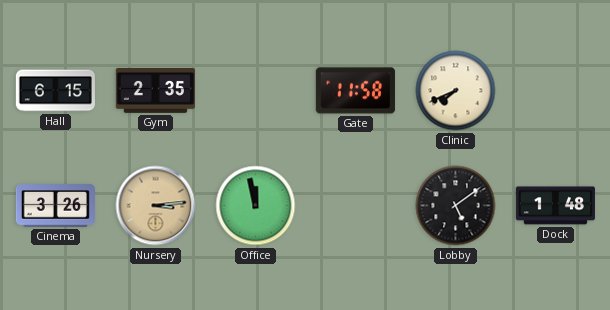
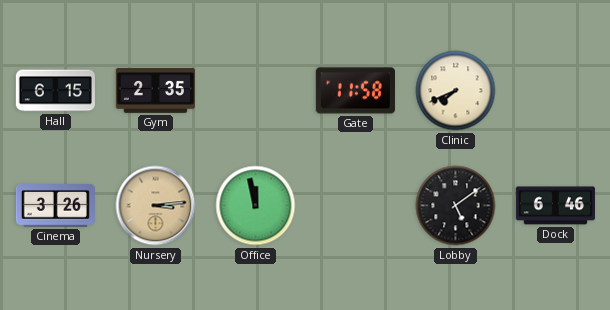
Dock: 1:48 -> 6:46 (555, 206)
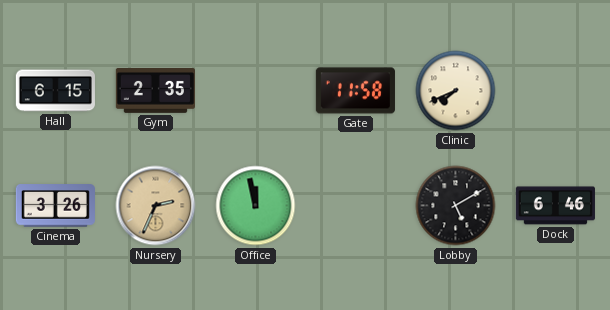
Nursery: 3:14 -> 2:34 (156, 206)
Lobby: 5:09 -> 5:10 (456, 206)
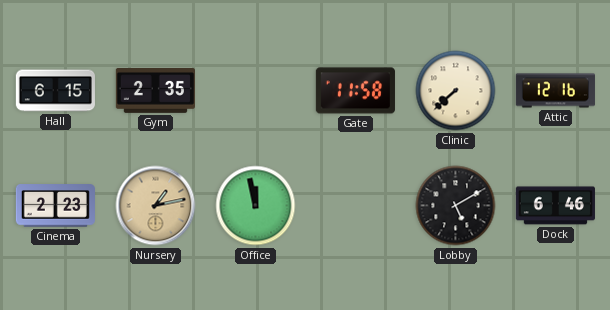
Clinic: 7:41 -> 7:38 (456, 91)
Attic: none -> 12:16 (555, 91)
Cinema: 3:26 -> 2:23 (55, 206)
Nursery: 2:34 -> 1:13 (156, 206)
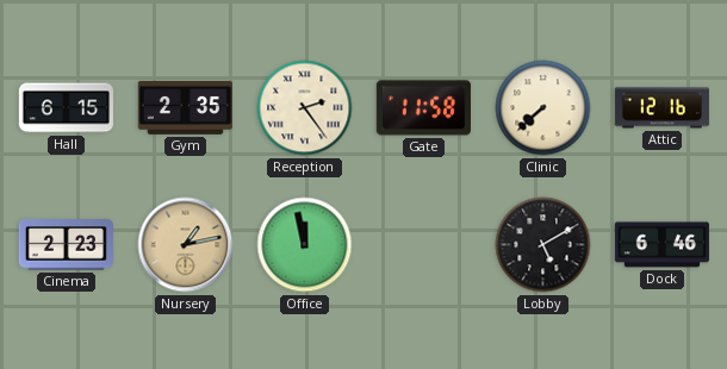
Reception: none -> 2:24 (305, 108)
